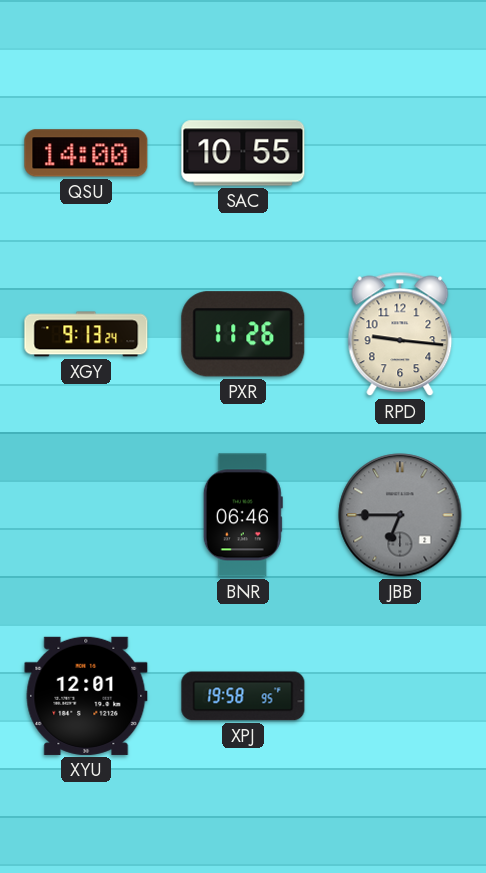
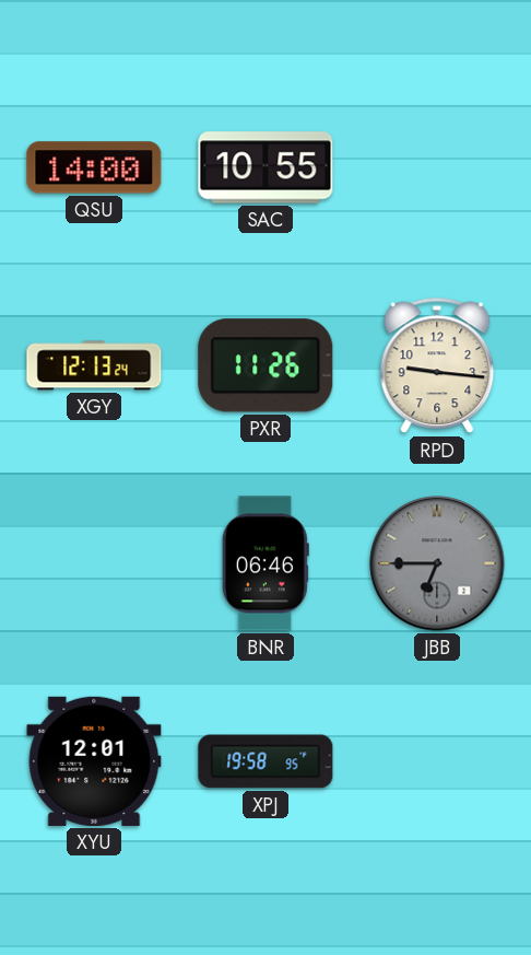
XGY: 9:13 -> 12:13 (94, 365)
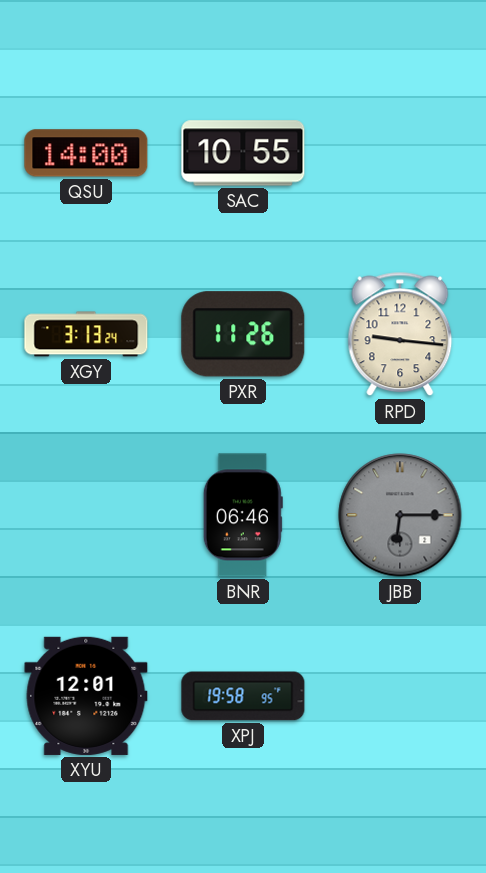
XGY: 12:13 -> 3:13 (86, 334)
JBB: 6:45 -> 6:15 (400, 515)
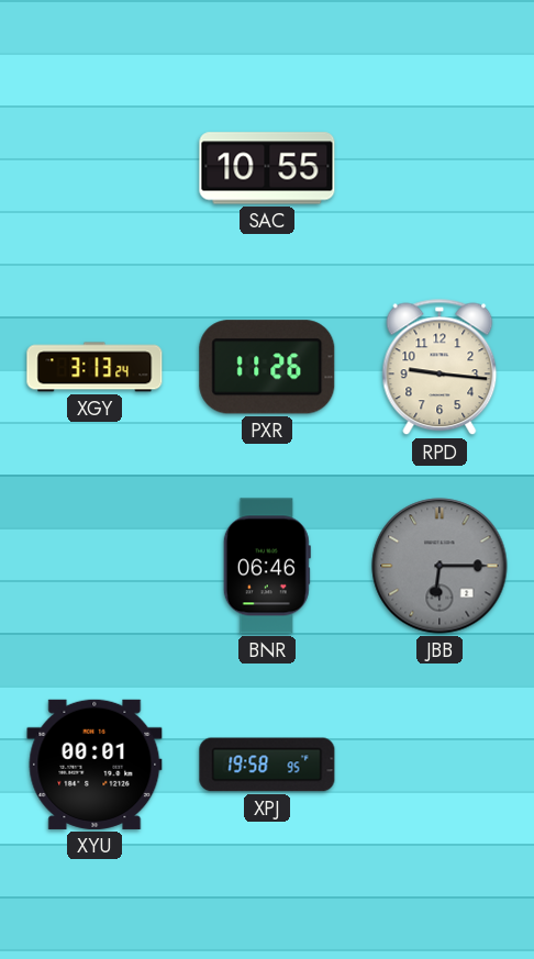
QSU: 14:00 -> none (86, 153)
XYU: 12:01 -> 00:01 (94, 765)
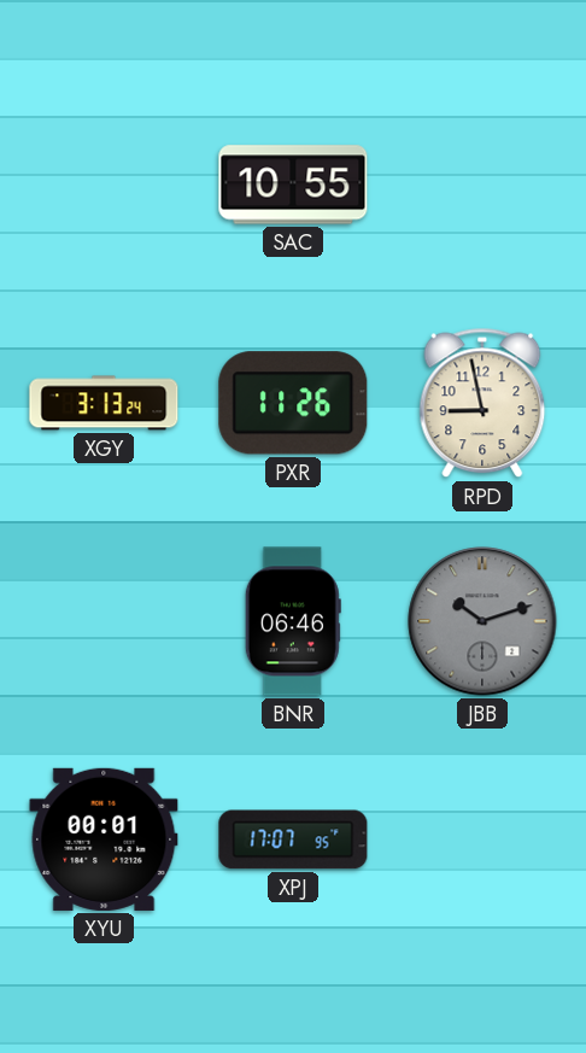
RPD: 9:16 -> 8:58 (482, 403)
JBB: 6:15 -> 10:12 (482, 621)
XPJ: 19:58 -> 17:07 (293, 840)
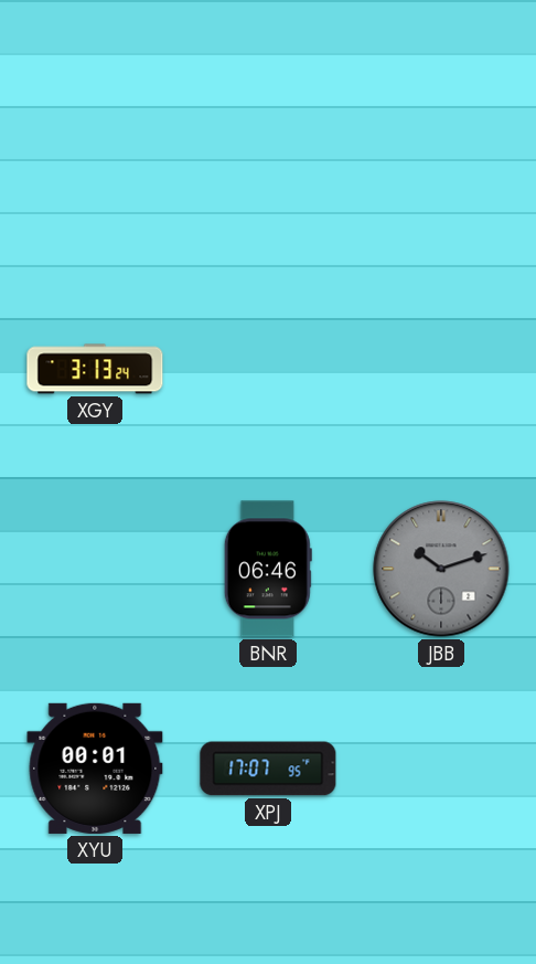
SAC: 10:55 -> none (293, 185)
PXR: 11:26 -> none (293, 403)
RPD: 8:58 -> none (482, 403)
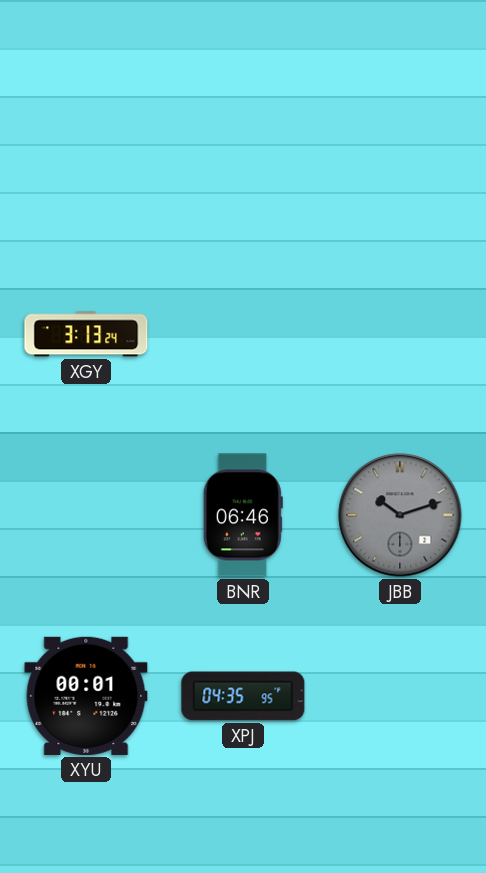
XPJ: 17:07 -> 04:35 (243, 696)
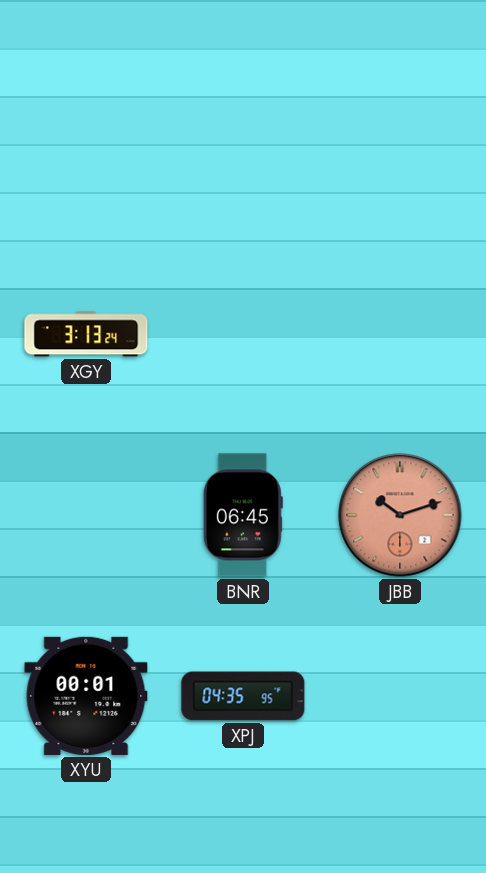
BNR: 06:46 -> 06:45 (243, 515)
JBB dial: grey -> salmon (400, 515)
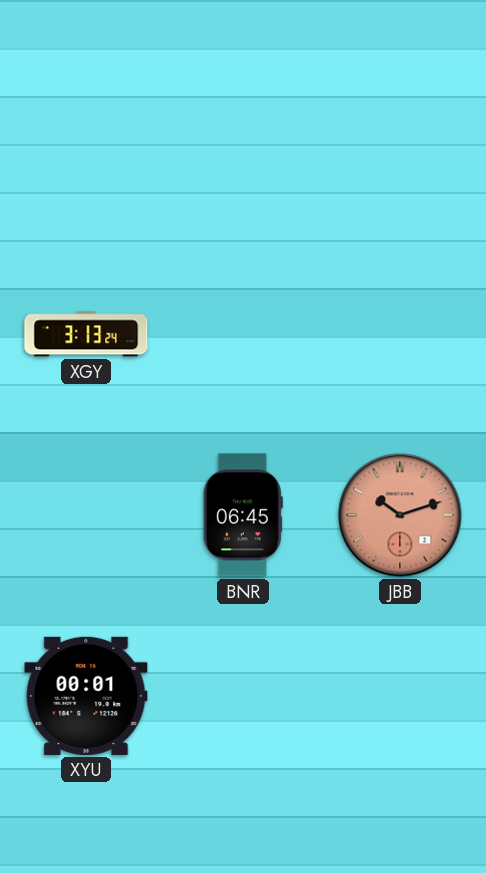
XPJ: 04:35 -> none (243, 696)
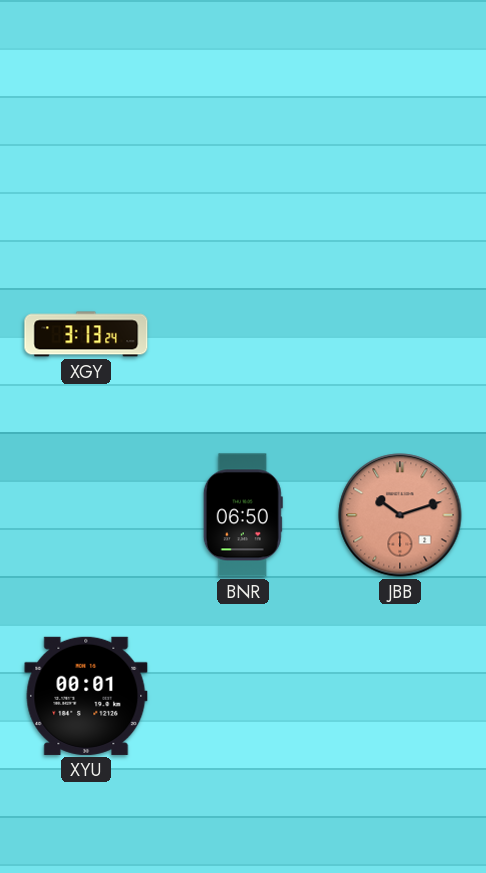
BNR: 06:45 -> 06:50 (243, 515)
